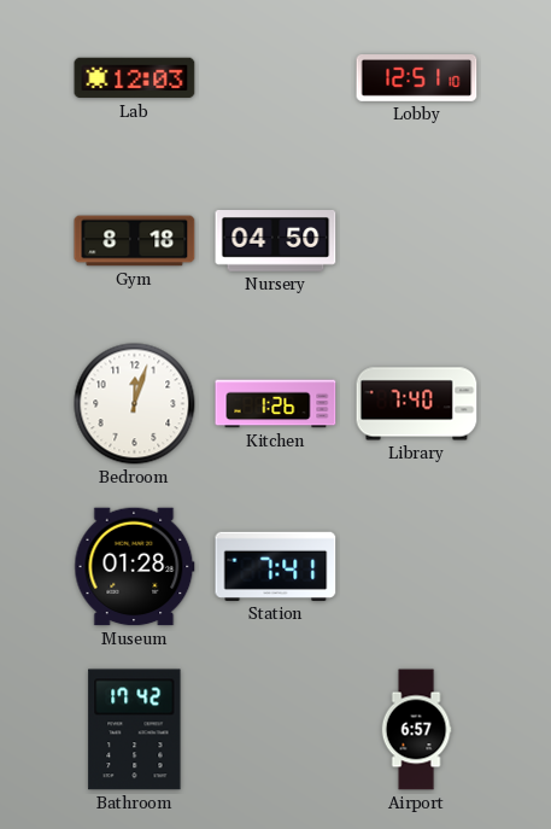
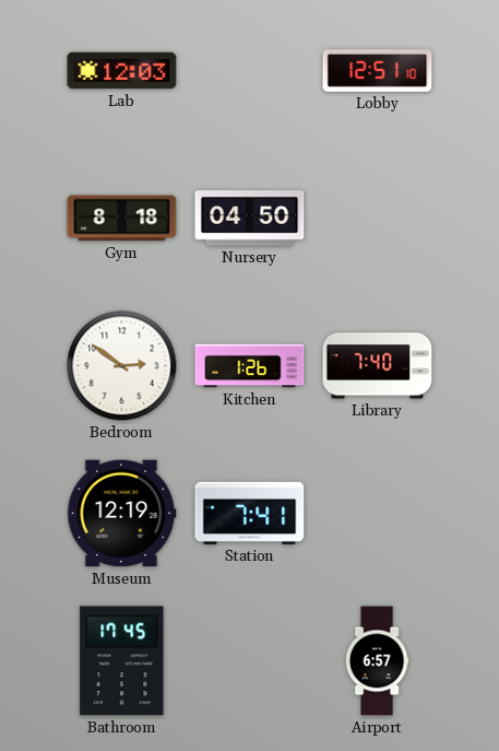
Bedroom: 12:03 -> 2:51 (122, 366)
Museum: 01:28 -> 12:19 (122, 514)
Bathroom: 17:42 -> 17:45 (122, 661)
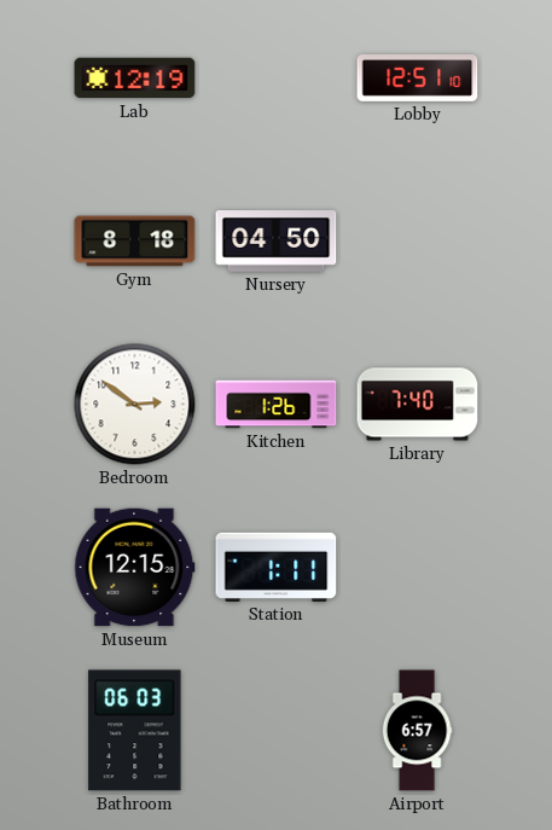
Lab: 12:03 -> 12:19 (135, 79)
Museum: 12:19 -> 12:15 (135, 568)
Station: 7:41 -> 1:11 (277, 567)
Bathroom: 17:45 -> 06:03 (135, 731)
